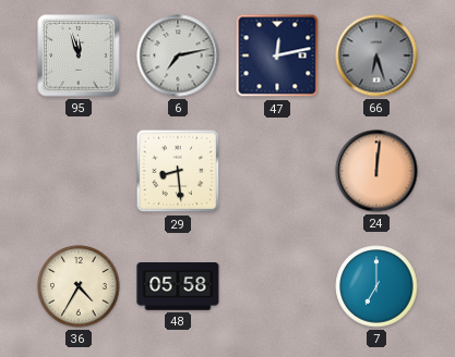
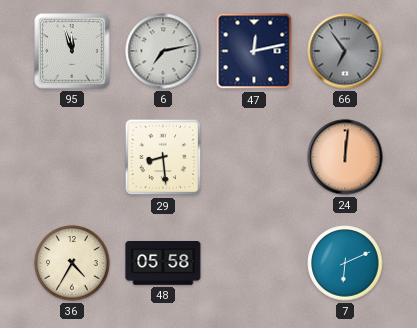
66: 6:27 -> 6:54 (345, 51)
7: 7:00 -> 6:11 (345, 263)
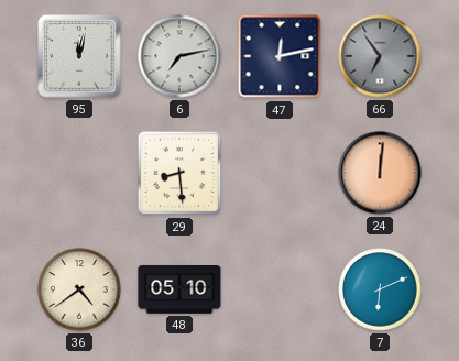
95: 11:57 -> 12:02 (79, 56)
36: 4:35 -> 4:39 (79, 289)
48: 05:58 -> 05:10 (179, 289)
